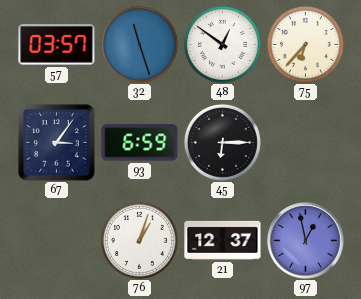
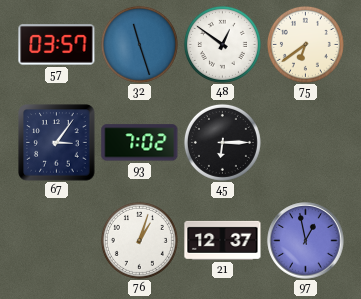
75: 6:37 -> 6:39 (305, 44)
93: 6:59 -> 7:02 (140, 143)
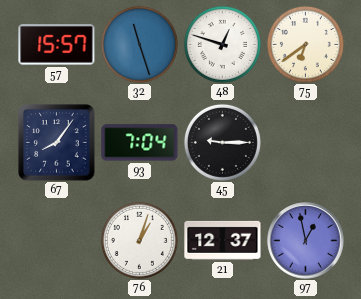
57: 03:57 -> 15:57 (57, 45)
48: 12:51 -> 12:48 (222, 44)
67: 3:06 -> 8:06 (57, 143)
93: 7:02 -> 7:04 (140, 143)
45: 6:15 -> 9:15 (222, 142)
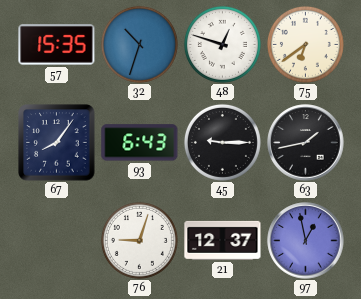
57: 15:57 -> 15:35 (57, 45)
32: 11:27 -> 10:33 (139, 44)
93: 7:04 -> 6:43 (140, 143)
63: none -> 1:43 (306, 143)
76: 1:03 -> 9:03 (139, 240)
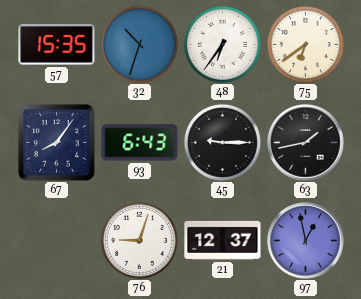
48: 12:48 -> 6:36 (222, 44)
